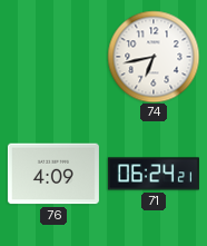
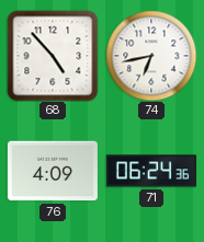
68: none -> 4:53 (53, 56)
71: 06:24:21 -> 06:24:36 (151, 171)
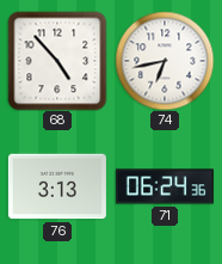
76: 4:09 -> 3:13 (57, 186)
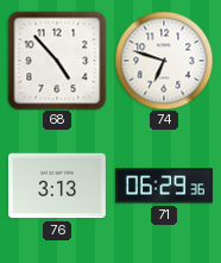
74: 6:43 -> 6:48 (164, 61)
71: 06:24 -> 06:29 (164, 186)
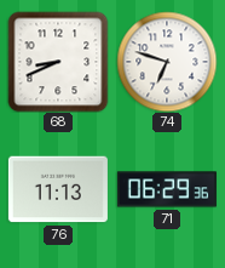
68: 4:53 -> 8:41 (58, 62)
76: 3:13 -> 11:13 (58, 189)
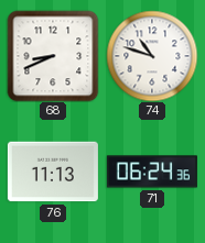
74: 6:48 -> 10:48 (152, 56)
71: 06:29 -> 06:24 (152, 172)
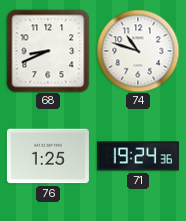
76: 11:13 -> 1:25 (48, 156)
71: 06:24 -> 19:24 (138, 156)
